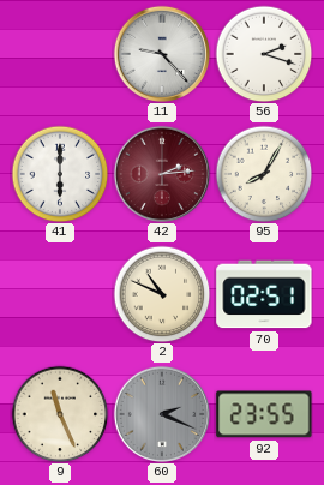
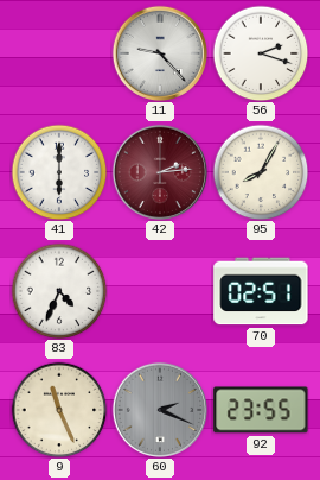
83: none -> 4:34 (59, 291)
2: 10:49 -> none (162, 294)
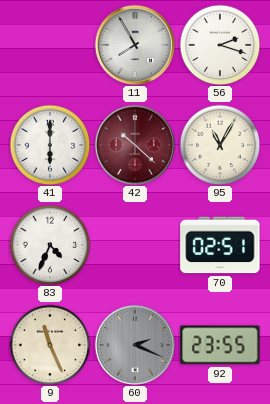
11: 9:23 -> 7:55 (134, 44)
42: 2:14 -> 10:22 (134, 144)
95: 8:05 -> 11:05 (220, 145)
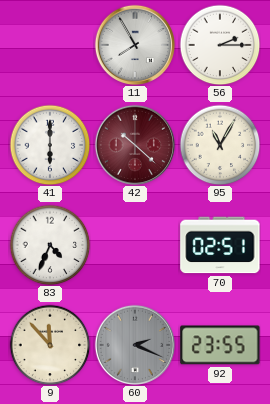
56: 2:18 -> 2:15 (220, 45)
9: 11:26 -> 11:53 (50, 345)
